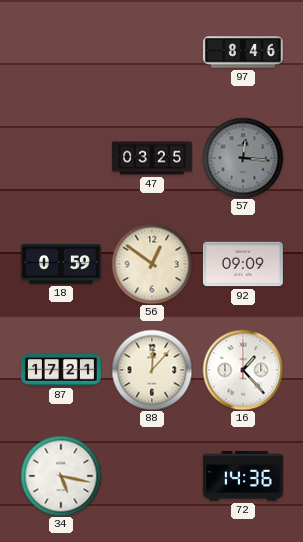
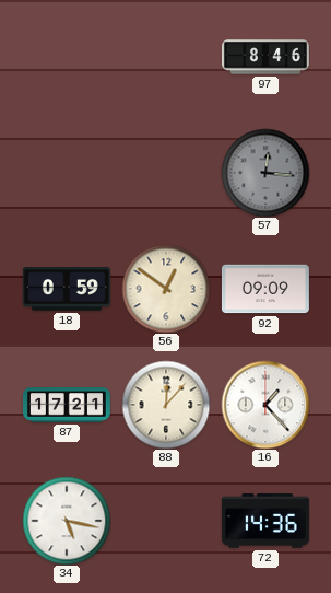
47: 03:25 -> none (152, 158)
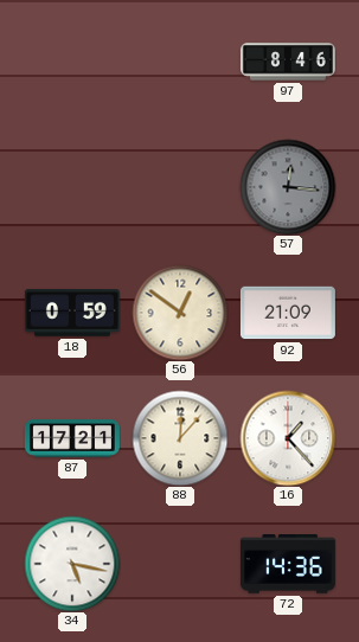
92: 09:09 -> 21:09 (288, 313)
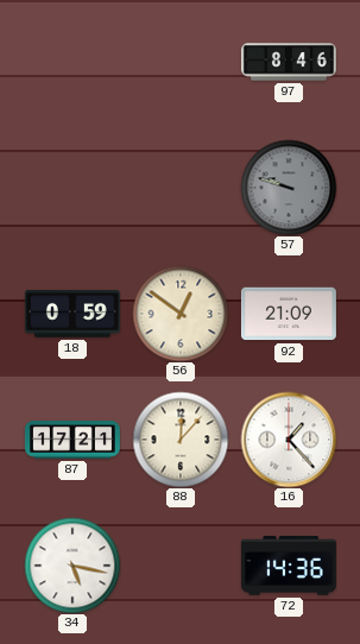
57: 12:16 -> 9:48 (289, 188)
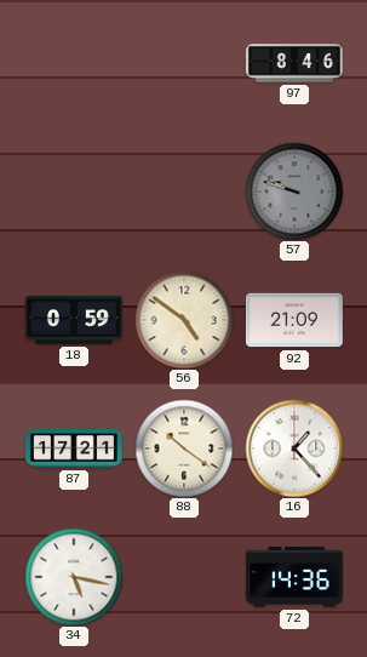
56: 12:51 -> 4:51 (184, 320)
88: 12:07 -> 10:21 (184, 449)
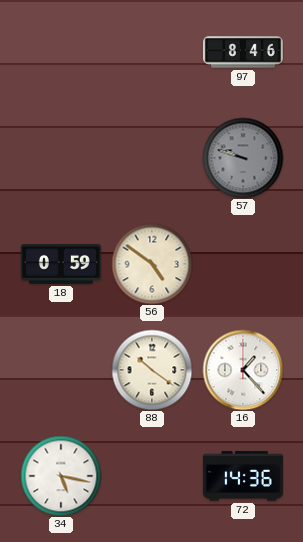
92: 21:09 -> none (294, 320)
87: 17:21 -> none (74, 449)
